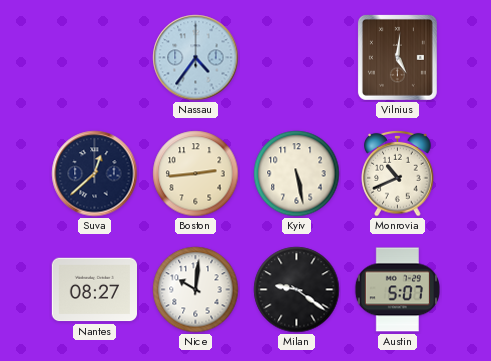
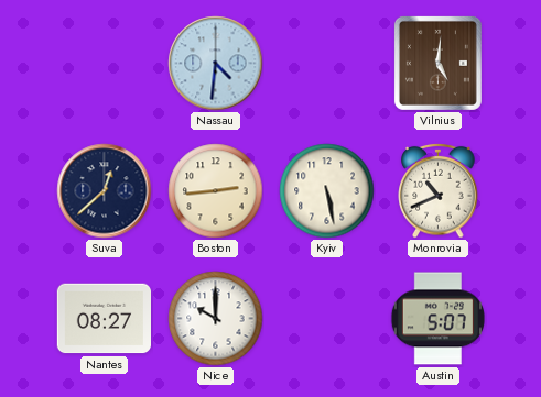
Nassau: 4:36 -> 4:31 (216, 64)
Nice: 10:01 -> 10:00 (216, 319)
Milan: 9:21 -> none (297, 290)
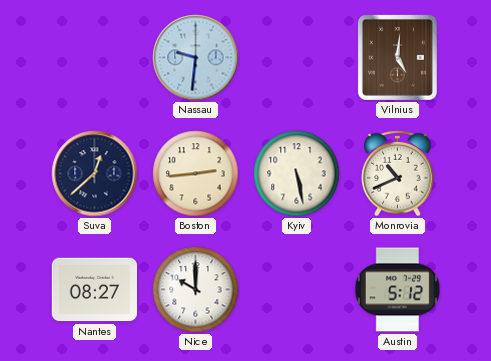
Nassau: 4:31 -> 9:31 (196, 58)
Austin: 5:07 -> 5:12 (397, 290)
